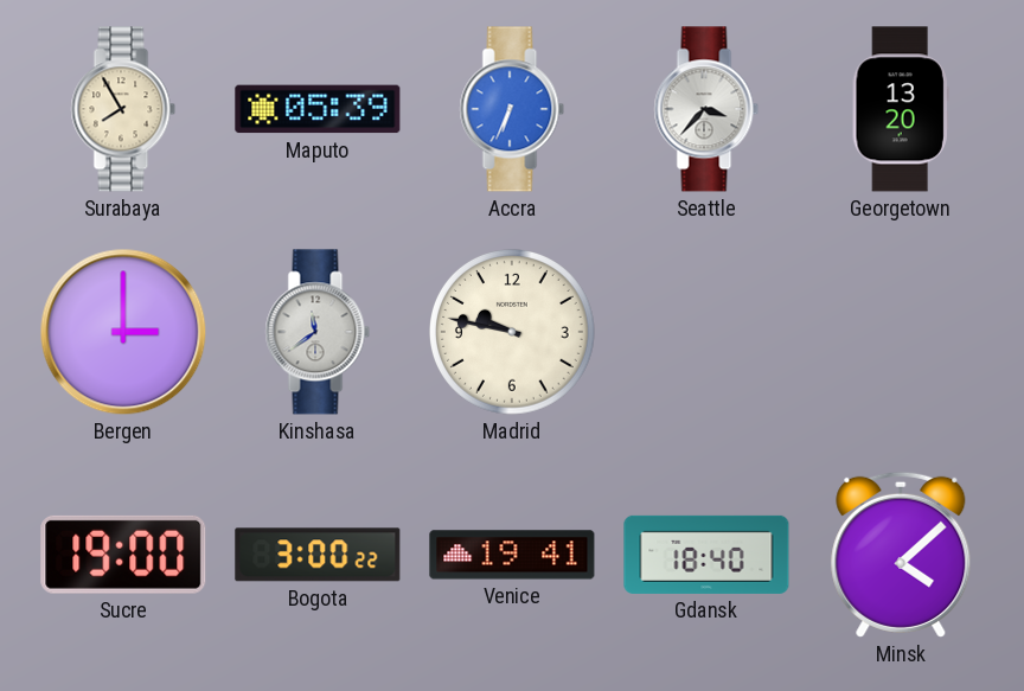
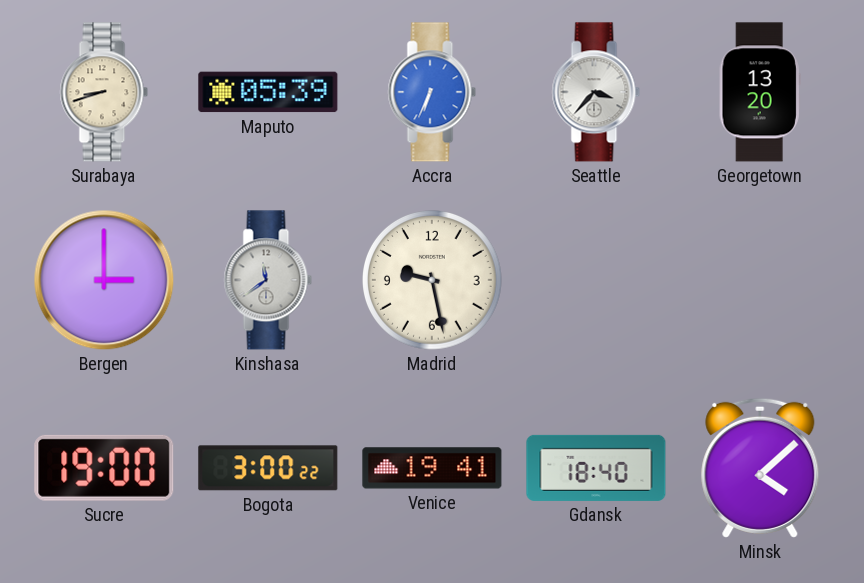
Surabaya: 7:55 -> 8:42 (104, 92)
Madrid: 9:47 -> 9:28 (433, 281)
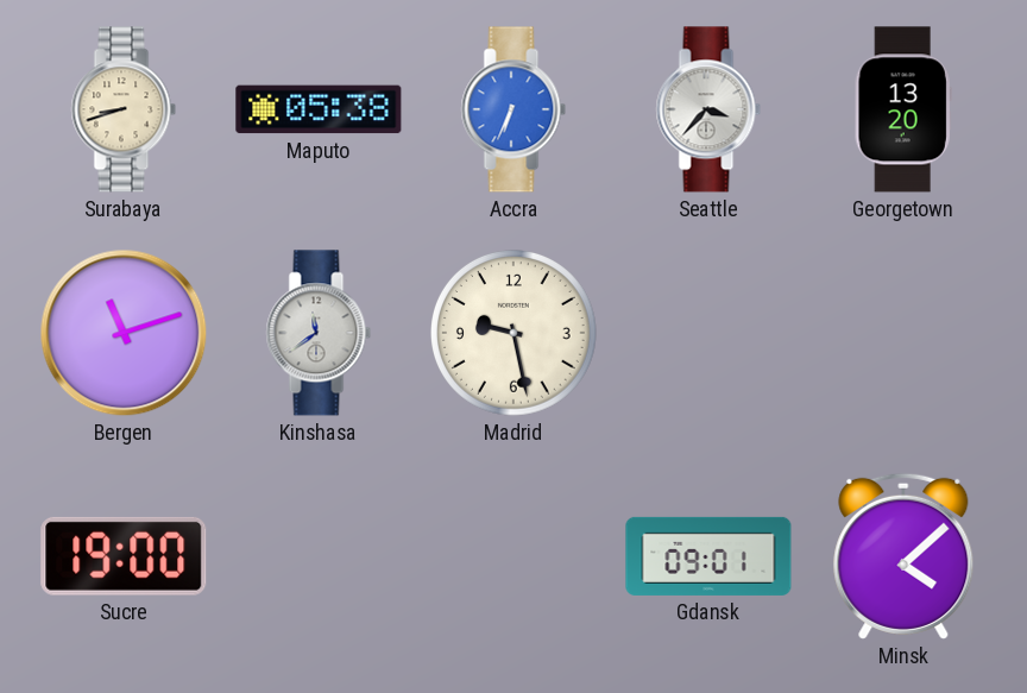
Maputo: 05:39 -> 05:38 (319, 109)
Bergen: 3:00 -> 11:12 (124, 333)
Bogota: 3:00 -> none (268, 468)
Venice: 19:41 -> none (432, 468)
Gdansk: 18:40 -> 09:01 (708, 556)
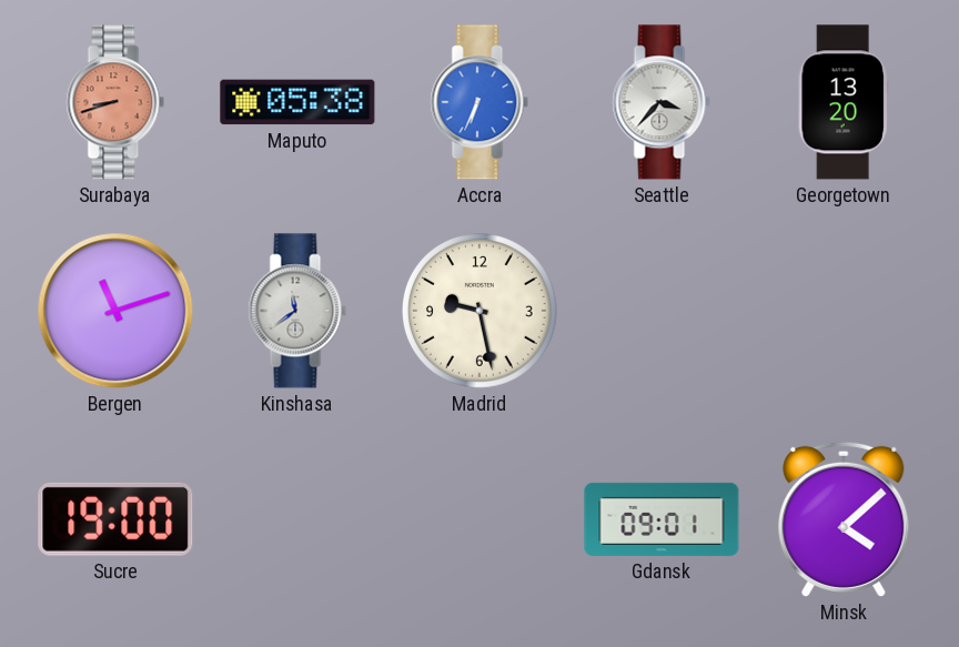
Surabaya dial: cream -> salmon (115, 102)
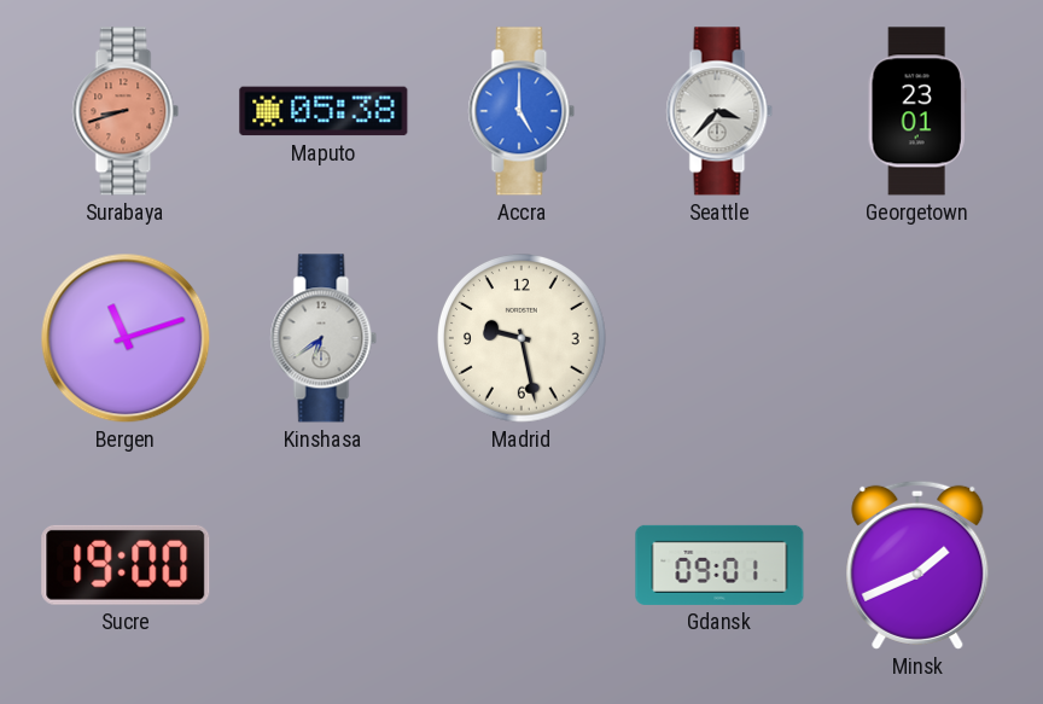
Accra: 6:34 -> 5:00 (521, 111)
Georgetown: 13:20 -> 23:01 (917, 111)
Kinshasa: 11:39 -> 6:39 (324, 338)
Minsk: 4:08 -> 1:41 (917, 565)
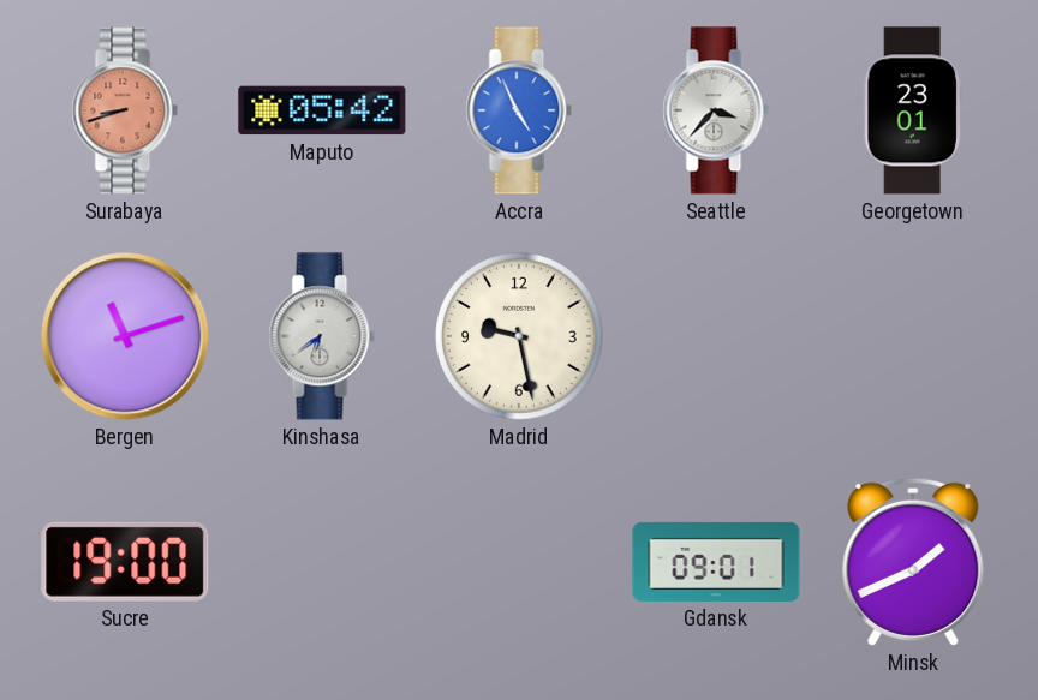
Maputo: 05:38 -> 05:42 (322, 110)
Accra: 5:00 -> 4:56 (519, 110)
